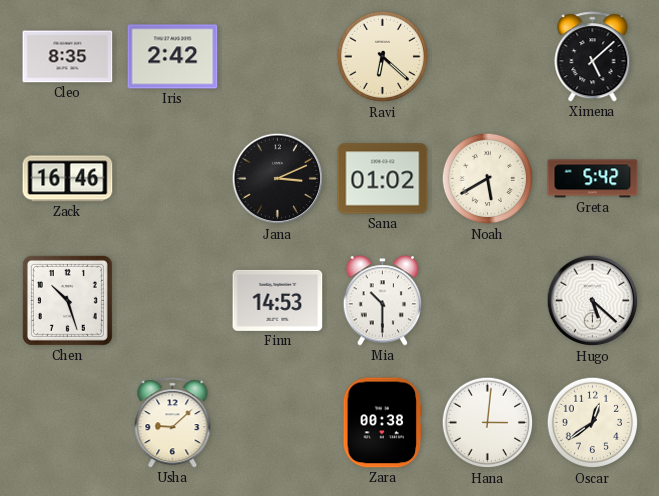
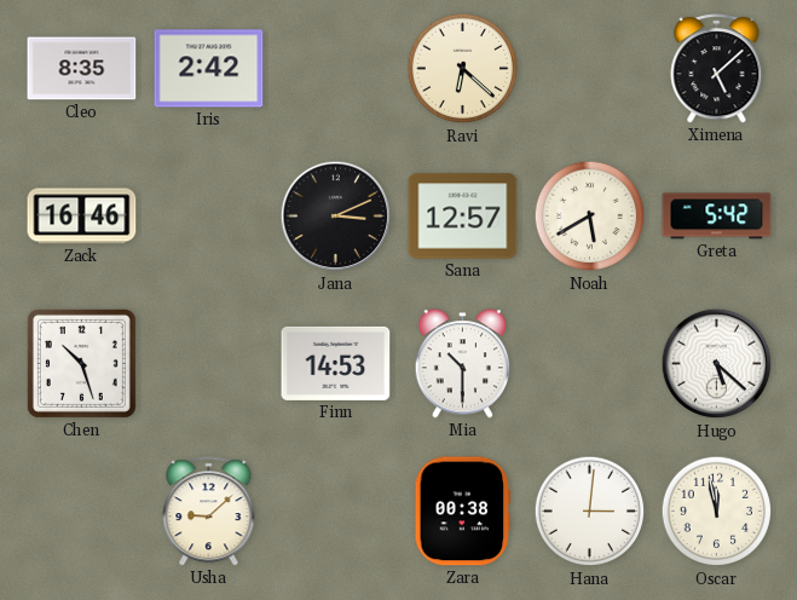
Sana: 01:02 -> 12:57 (463, 217)
Oscar: 12:39 -> 11:58 (717, 512)
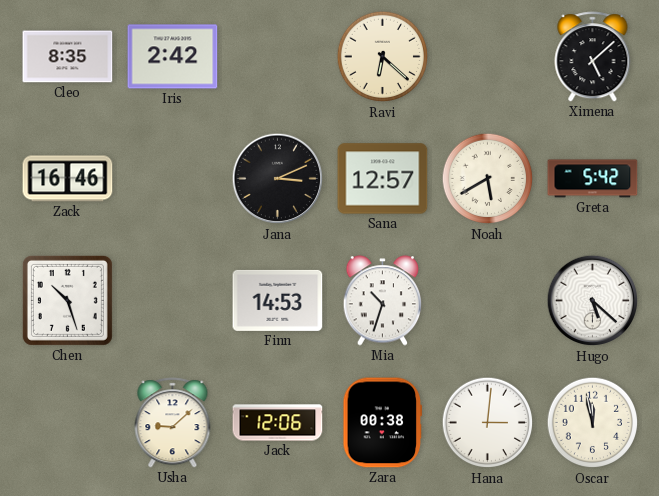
Mia: 10:30 -> 10:33 (383, 301)
Jack: none -> 12:06 (278, 423)
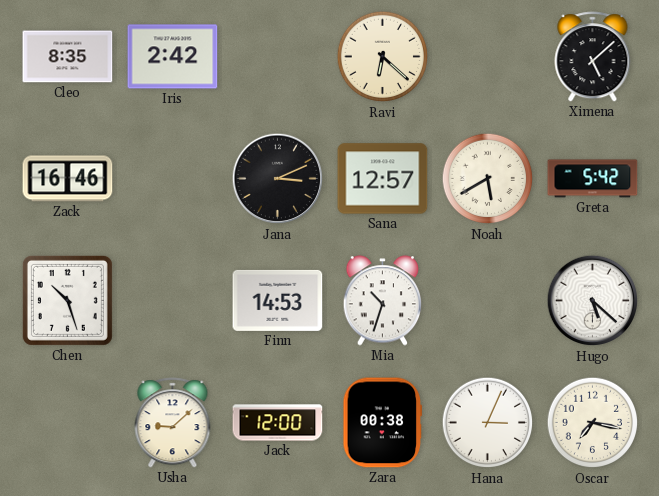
Jack: 12:06 -> 12:00 (278, 423)
Hana: 3:01 -> 3:04 (488, 423)
Oscar: 11:58 -> 7:17 (593, 423)
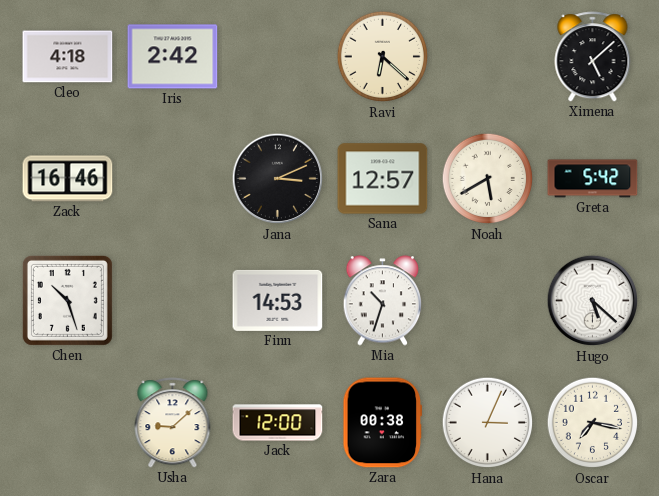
Cleo: 8:35 -> 4:18 (68, 57)
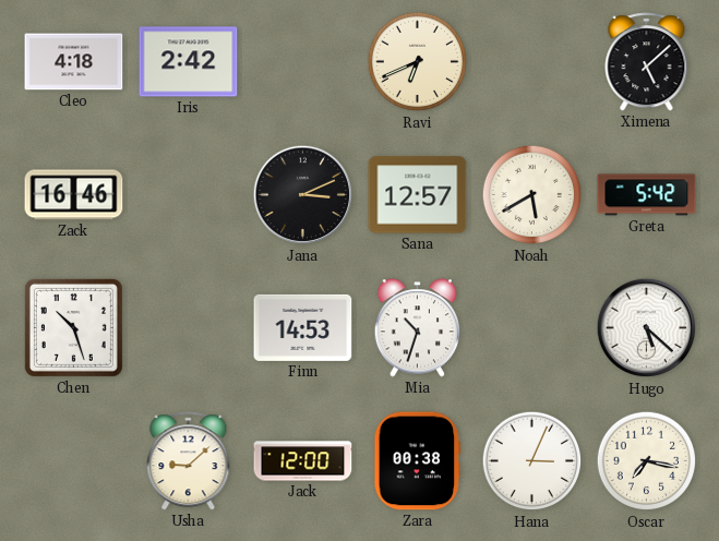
Ravi: 6:22 -> 6:41 (418, 62)
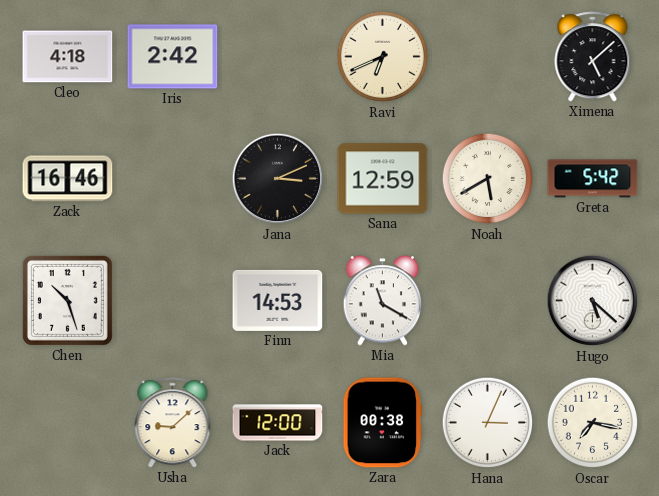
Sana: 12:57 -> 12:59 (383, 179)
Mia: 10:33 -> 11:20 (383, 301)
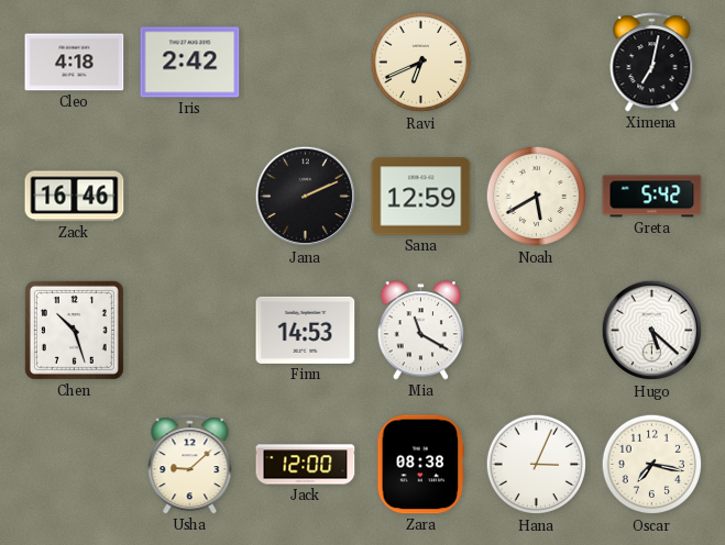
Ximena: 5:08 -> 7:02 (652, 63)
Jana: 3:11 -> 2:11 (306, 197)
Zara: 00:38 -> 08:38 (421, 465)
